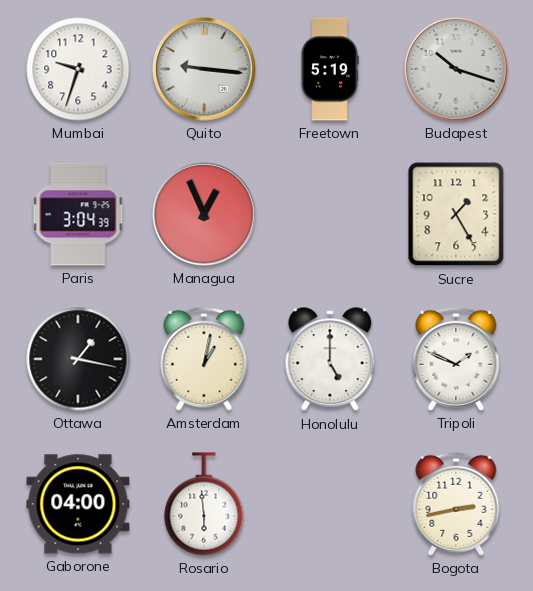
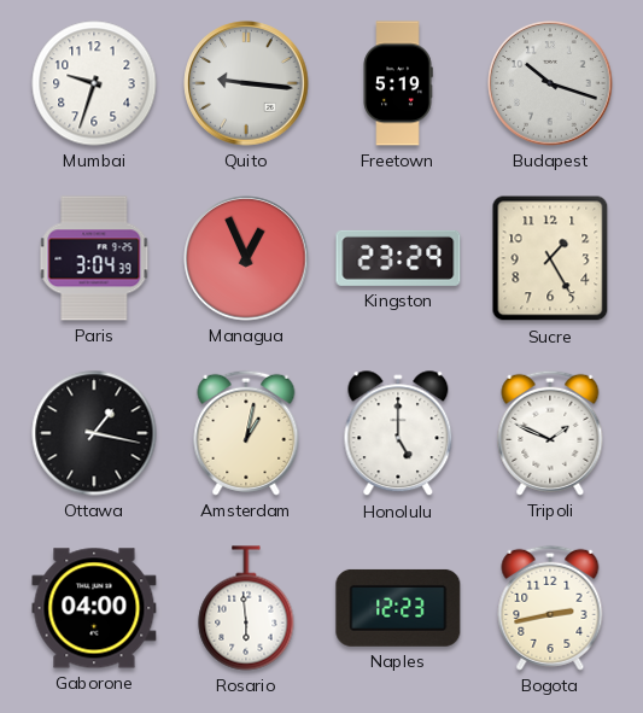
Kingston: none -> 23:29 (398, 258)
Naples: none -> 12:23 (398, 608)
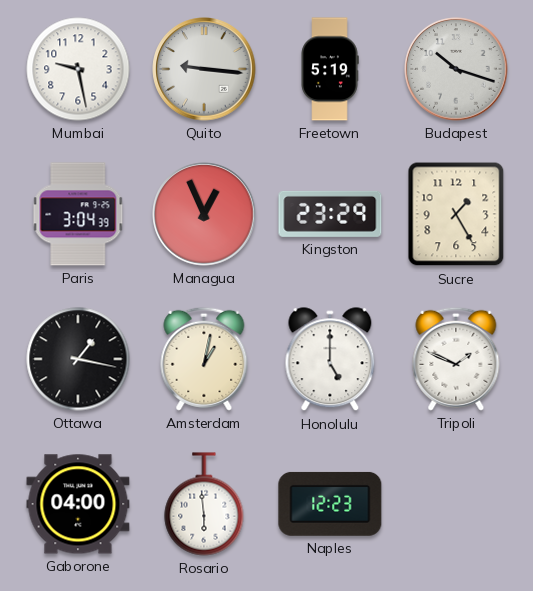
Mumbai: 9:33 -> 9:28 (78, 69)
Bogota: 2:43 -> none (550, 608)
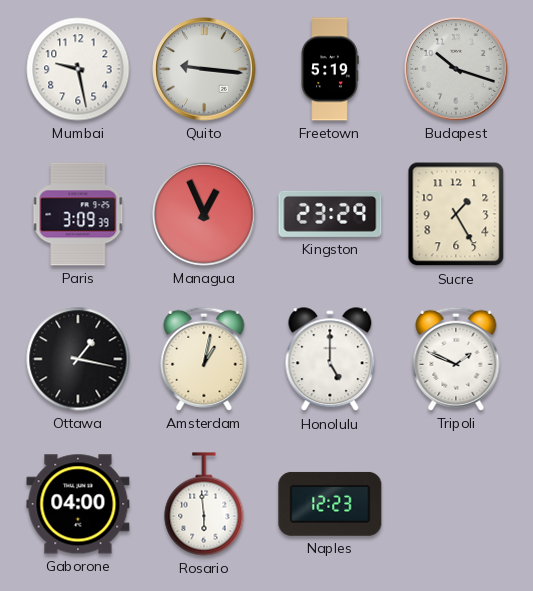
Paris: 3:04 -> 3:09 (78, 214)
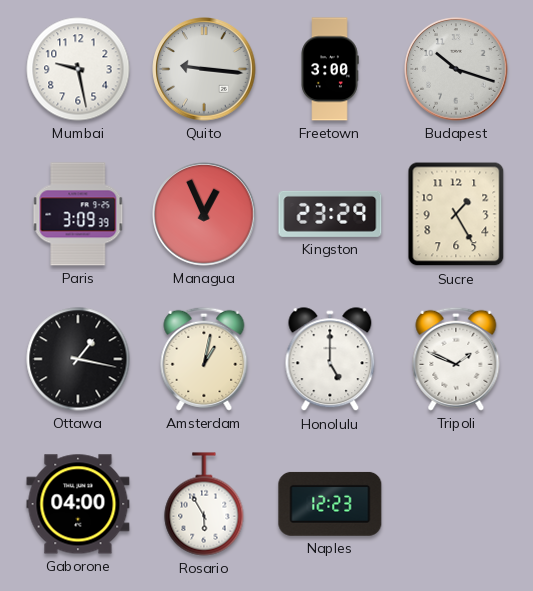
Freetown: 5:19 -> 3:00 (330, 69)
Rosario: 5:59 -> 5:55 (204, 504)
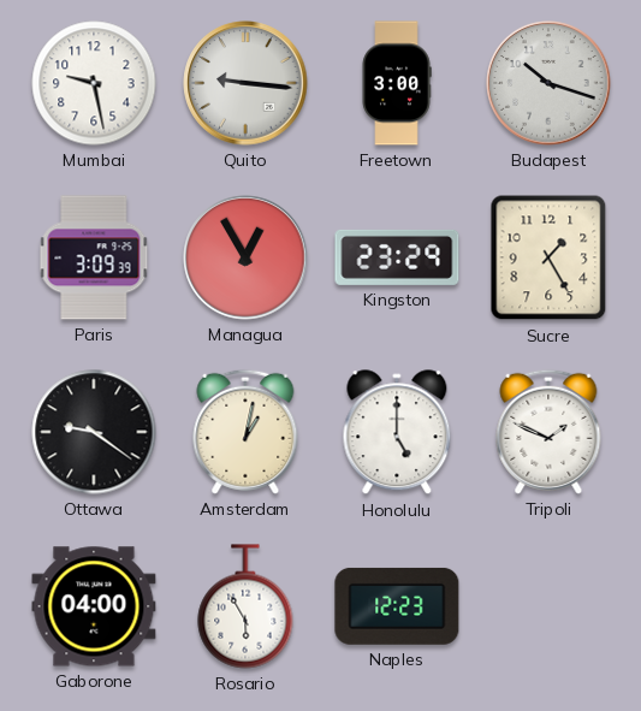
Managua: 12:56 -> 12:55 (245, 257)
Ottawa: 1:17 -> 9:21 (94, 432)
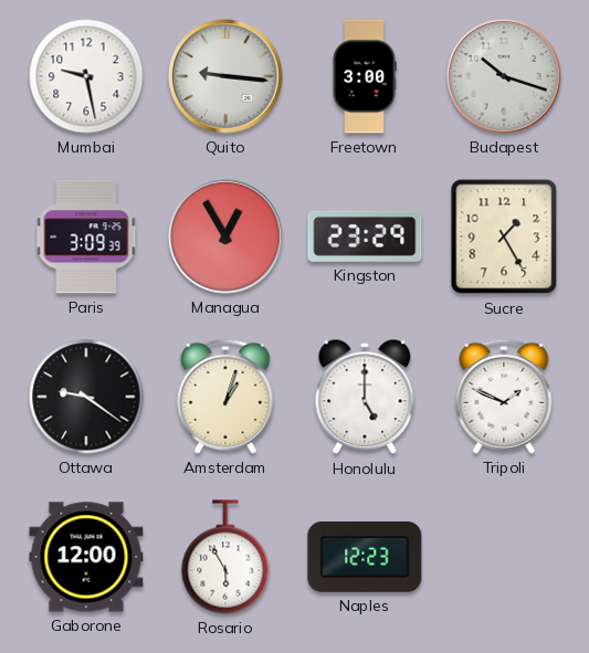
Amsterdam: 1:02 -> 1:03 (225, 397)
Gaborone: 04:00 -> 12:00 (86, 557)
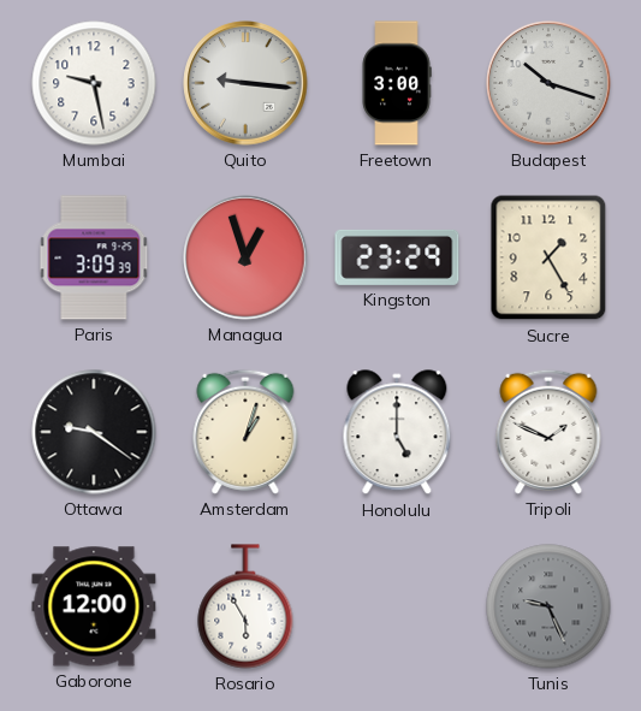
Managua: 12:55 -> 12:57 (245, 257)
Naples: 12:23 -> none (365, 557)
Tunis: none -> 9:26 (548, 606)
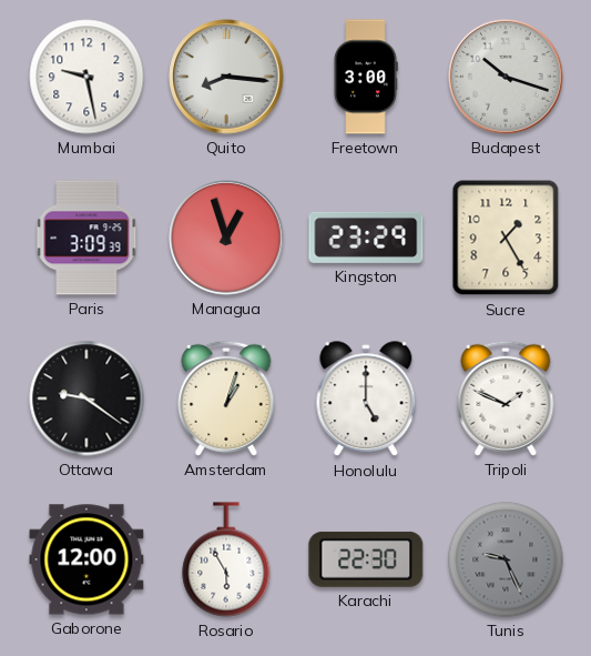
Quito: 9:16 -> 8:16 (226, 77)
Karachi: none -> 22:30 (366, 559)
